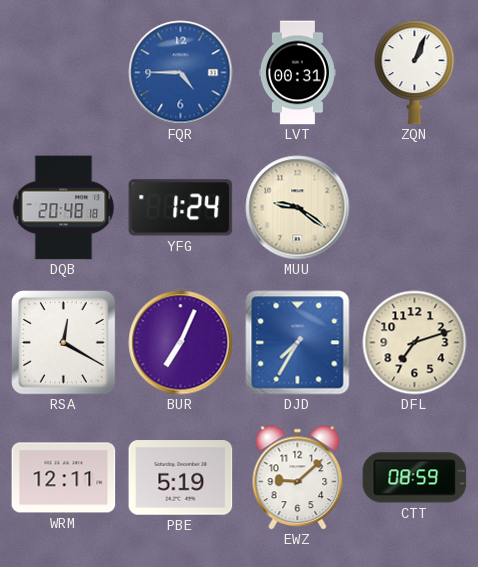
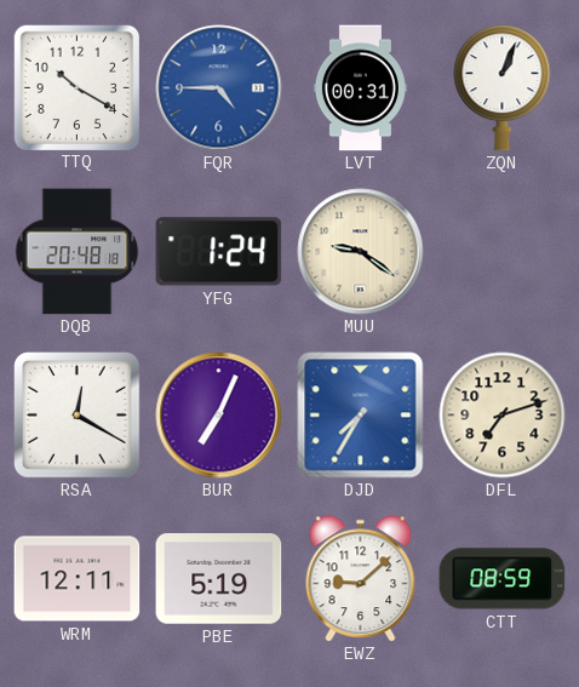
TTQ: none -> 10:20 (76, 87)
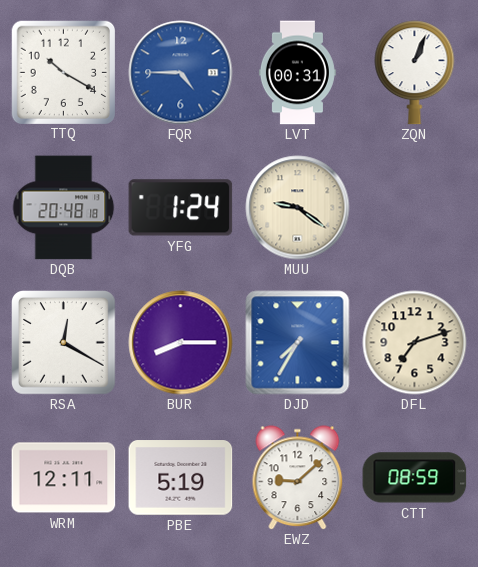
BUR: 7:04 -> 8:15 (181, 343)
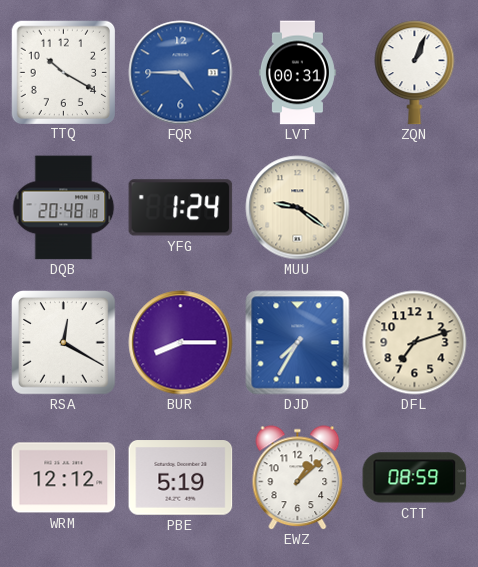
WRM: 12:11 -> 12:12 (64, 478)
EWZ: 9:08 -> 1:08 (298, 478)
